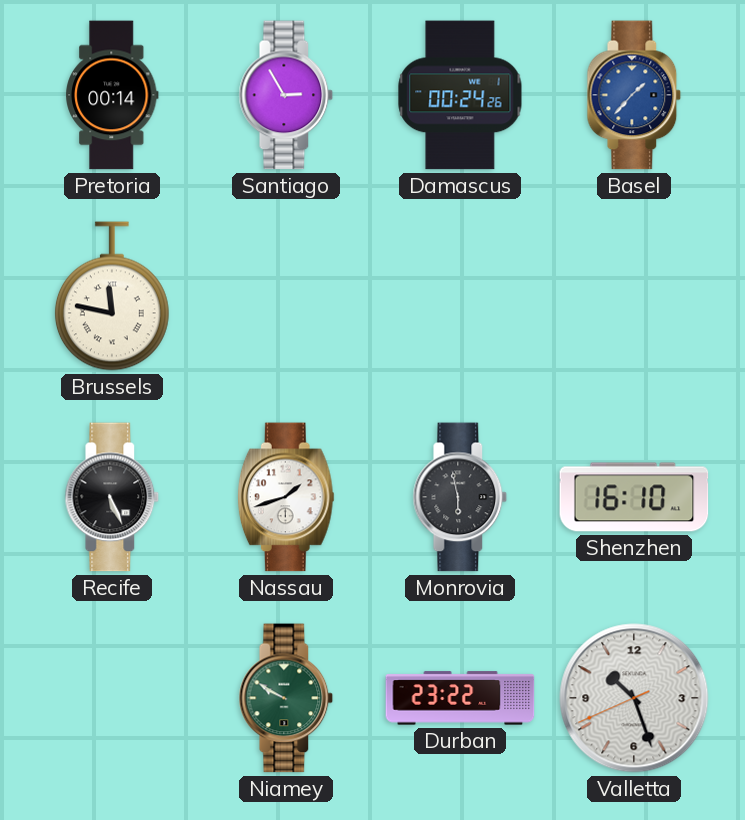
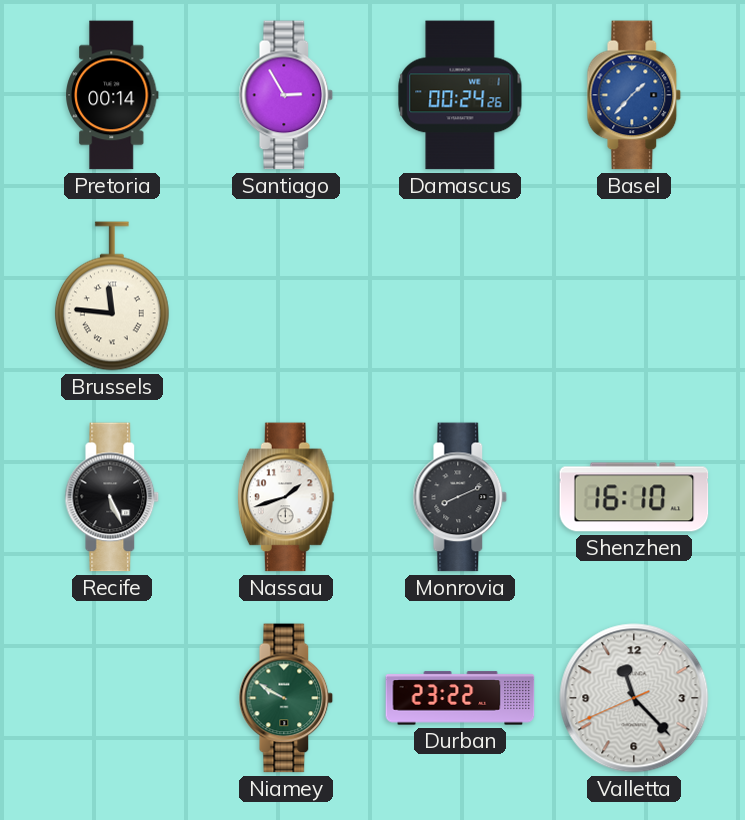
Brussels: 11:47 -> 11:46 (112, 296)
Monrovia: 5:58 -> 8:11 (460, 497)
Valletta: 10:26 -> 11:22 (634, 698)
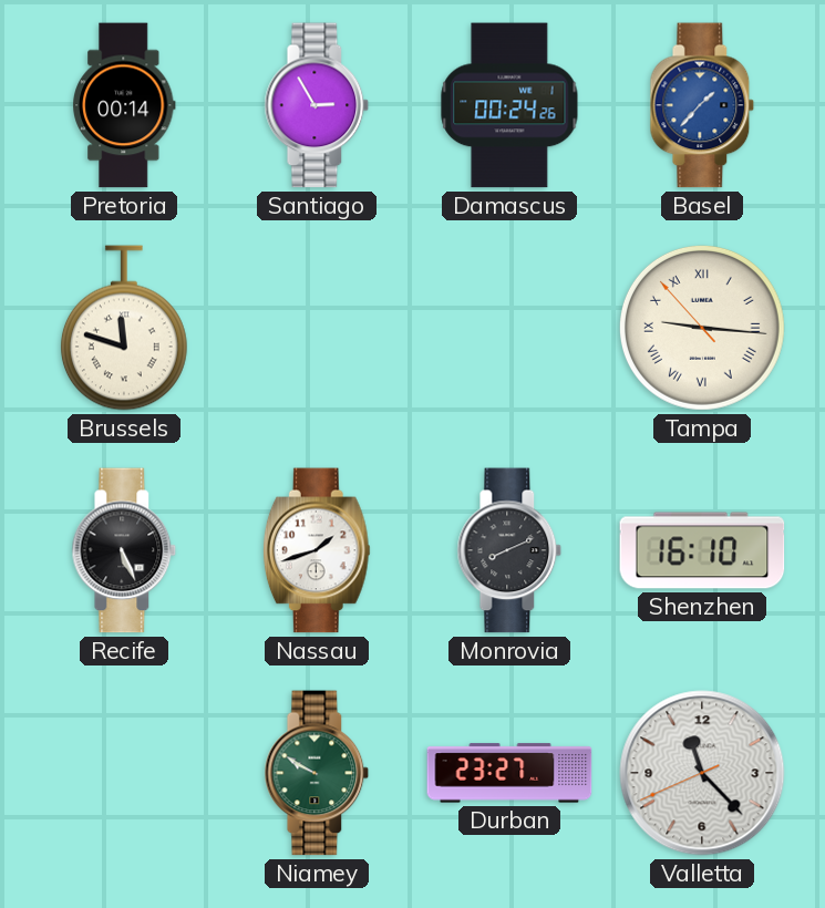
Brussels: 11:46 -> 11:48 (124, 328)
Tampa: none -> 9:15 (702, 328)
Durban: 23:22 -> 23:27 (509, 773)
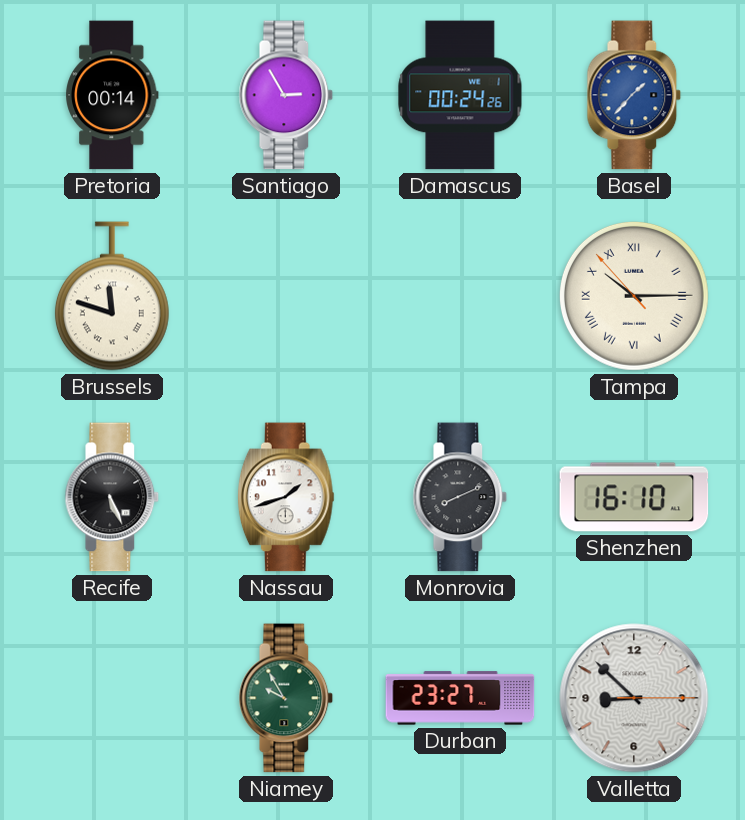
Tampa: 9:15 -> 10:14 (634, 296)
Niamey: 9:50 -> 9:55 (286, 698)
Valletta: 11:22 -> 8:52 (634, 698)
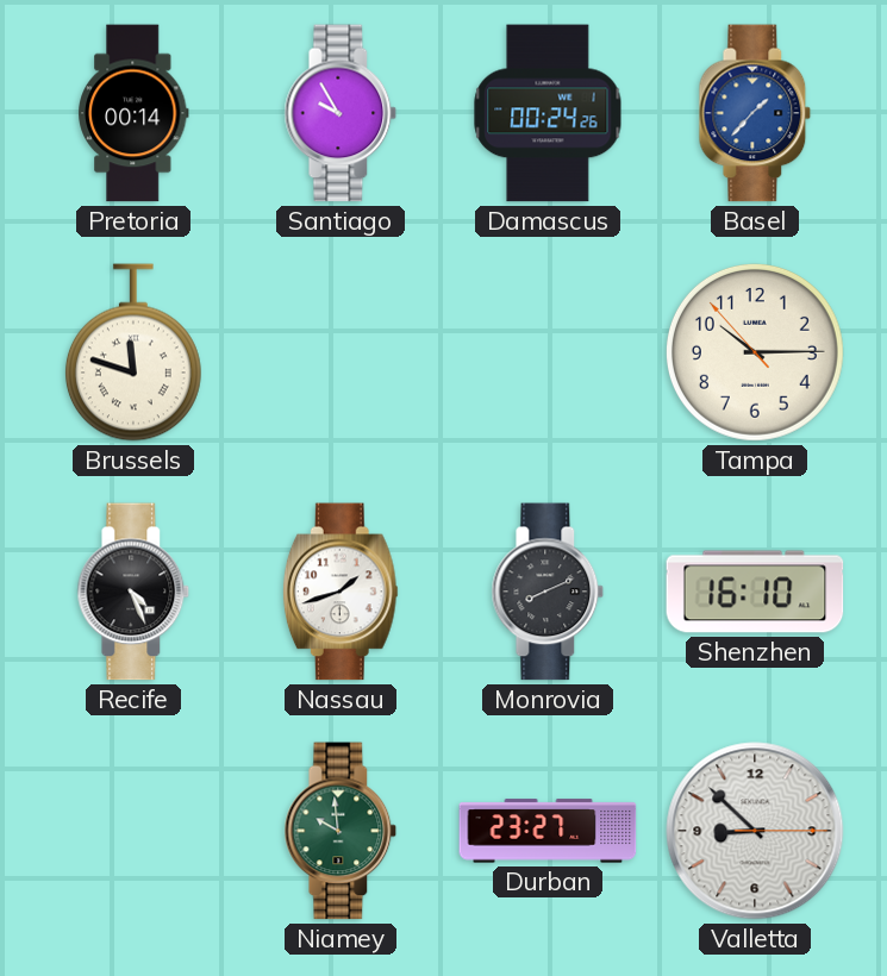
Santiago: 2:55 -> 9:55 (341, 113)
Tampa numerals: Roman -> Arabic (755, 352)
Recife: 5:26 -> 4:26 (133, 592)
Niamey: 9:55 -> 9:59 (341, 831)
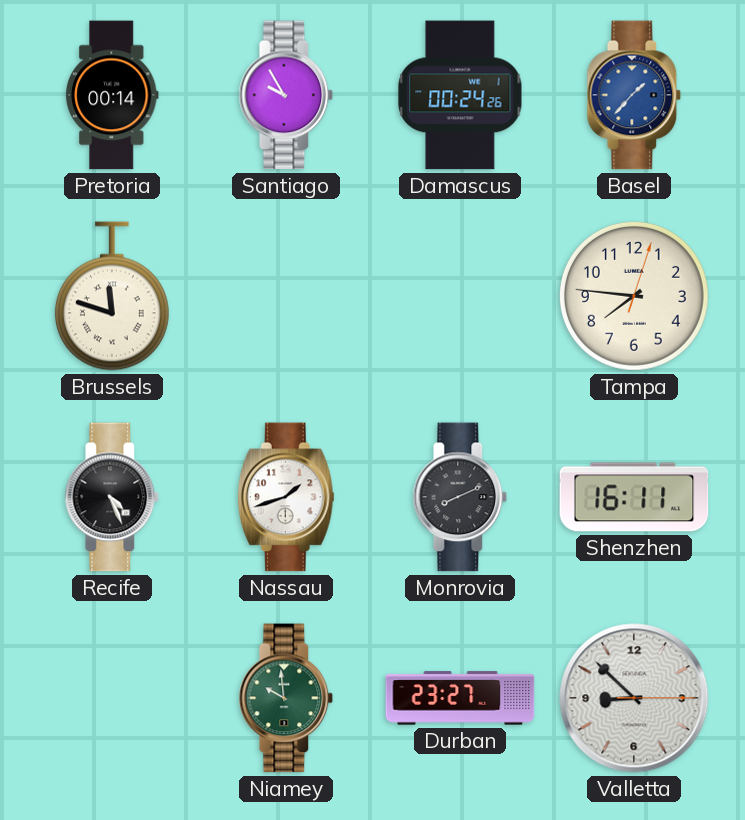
Tampa: 10:14 -> 7:46 (634, 296)
Shenzhen: 16:10 -> 16:11 (634, 497)
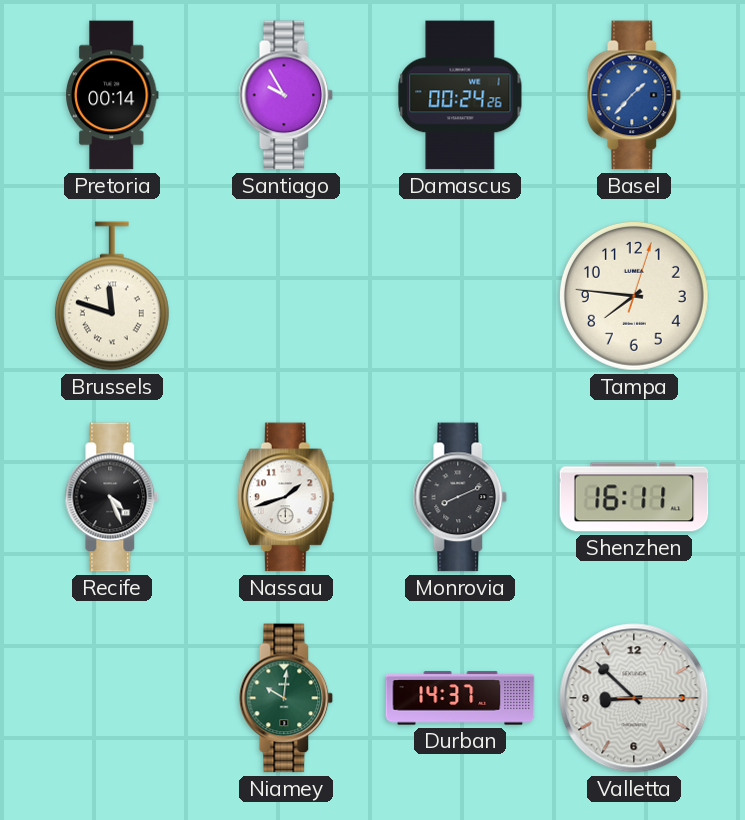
Niamey: 9:59 -> 10:01 (286, 698)
Durban: 23:27 -> 14:37 (460, 698)
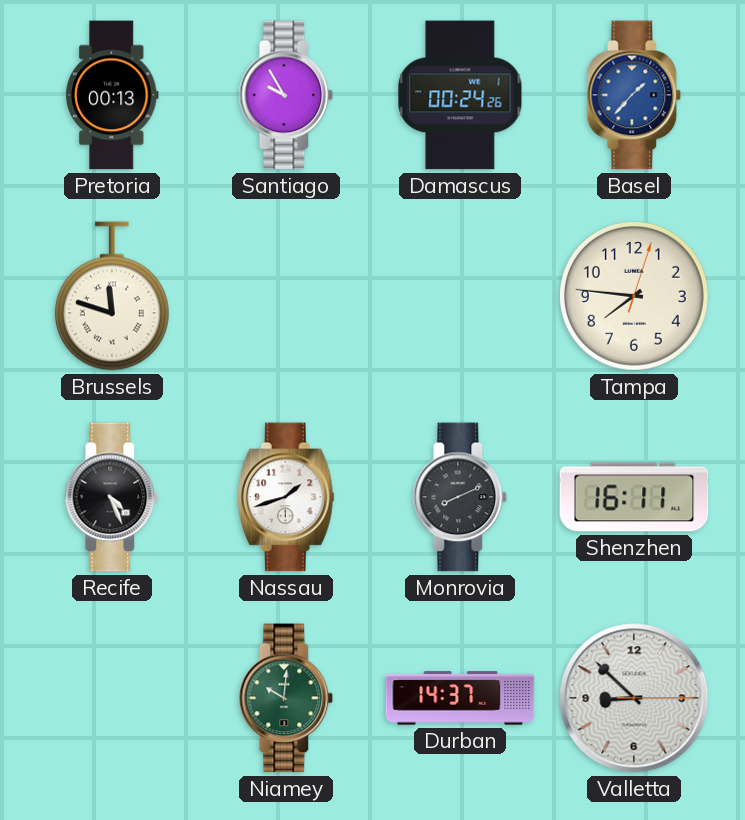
Pretoria: 00:14 -> 00:13 (113, 95)
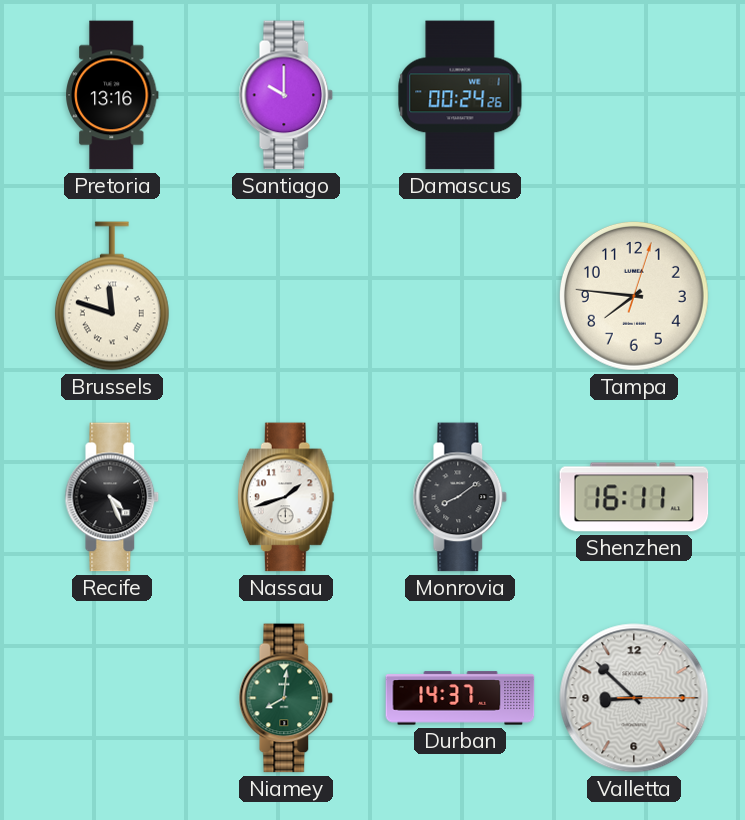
Pretoria: 00:13 -> 13:16 (113, 95)
Santiago: 9:55 -> 10:00 (286, 95)
Basel: 1:37 -> none (634, 95)
Monrovia: 8:11 -> 8:09 (460, 497)
Niamey: 10:01 -> 8:01 (286, 698)
